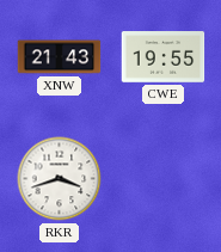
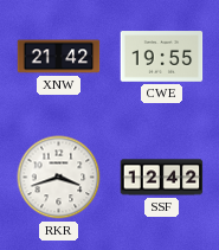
XNW: 21:43 -> 21:42 (59, 57)
SSF: none -> 12:42 (162, 178)
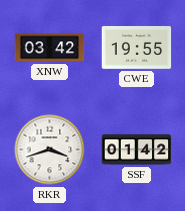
XNW: 21:42 -> 03:42 (50, 48)
SSF: 12:42 -> 01:42 (137, 150)
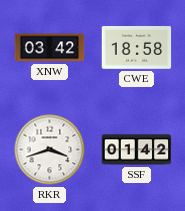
CWE: 19:55 -> 18:58 (137, 48)
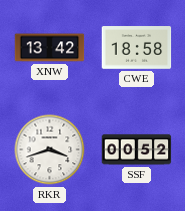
XNW: 03:42 -> 13:42 (50, 48)
SSF: 01:42 -> 00:52 (137, 150)
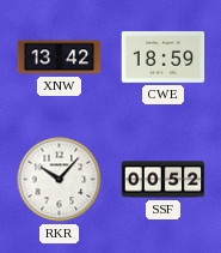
CWE: 18:58 -> 18:59 (164, 58)
RKR: 3:42 -> 10:07 (60, 180)
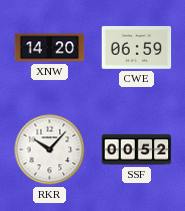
XNW: 13:42 -> 14:20 (50, 48)
CWE: 18:59 -> 06:59 (137, 48)
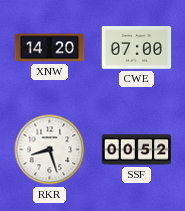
CWE: 06:59 -> 07:00 (137, 48)
RKR: 10:07 -> 8:27 (50, 150)
